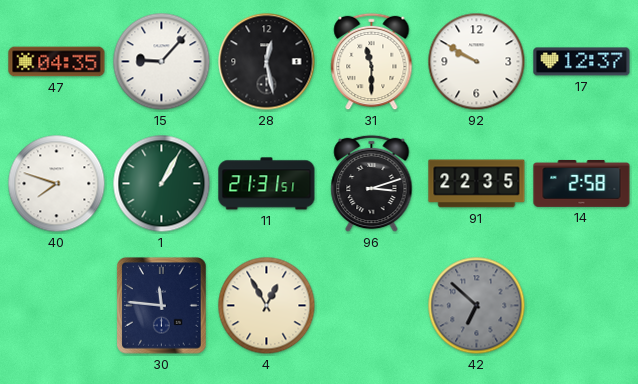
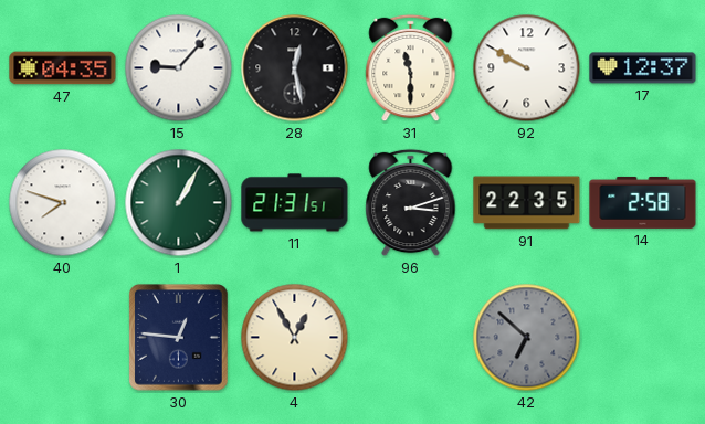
30: 11:46 -> 12:46 (179, 338)
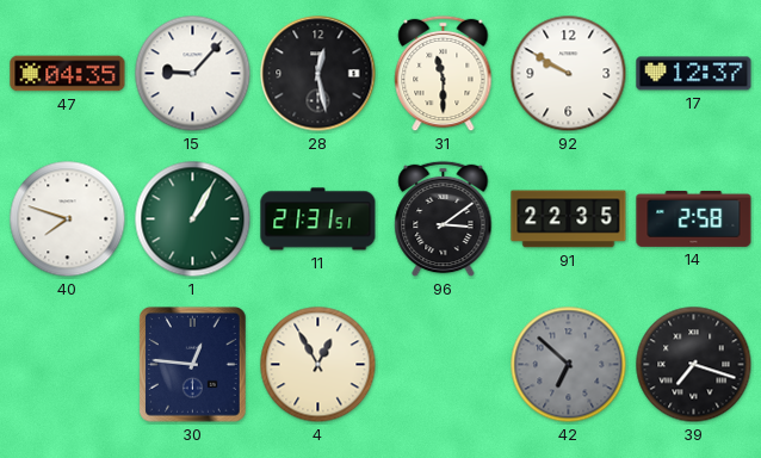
96: 3:12 -> 3:09 (444, 219)
39: none -> 7:18 (694, 365)
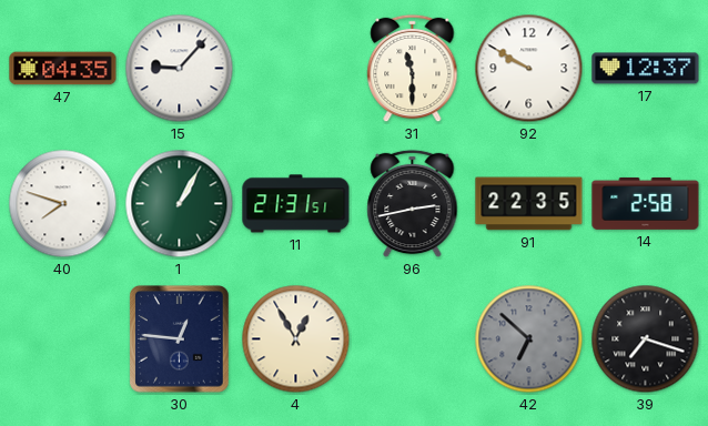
28: 12:28 -> none (318, 74)
96: 3:09 -> 2:43 (413, 204)
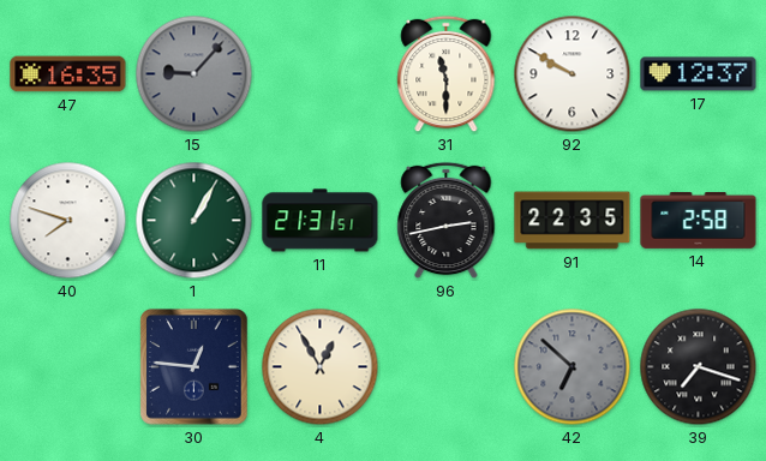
47: 04:35 -> 16:35 (68, 74)
15 dial: white -> grey (195, 74)
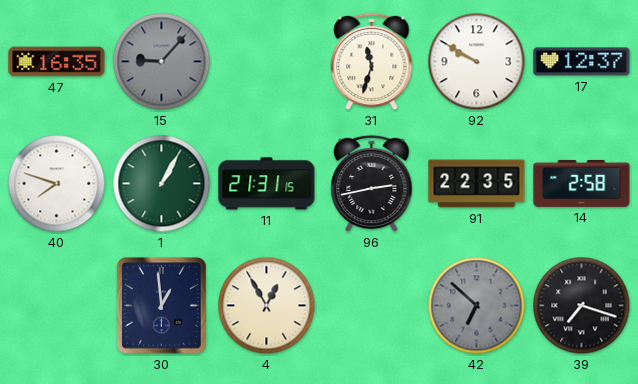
31: 11:30 -> 11:33 (372, 62)
11: 21:31:51 -> 21:31:15 (267, 184)
30: 12:46 -> 12:59 (162, 306)
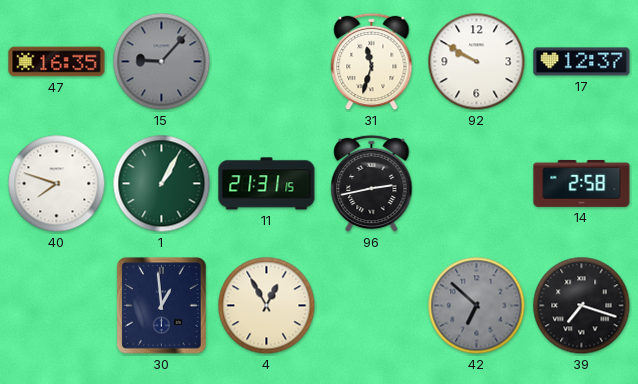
91: 22:35 -> none (477, 184)
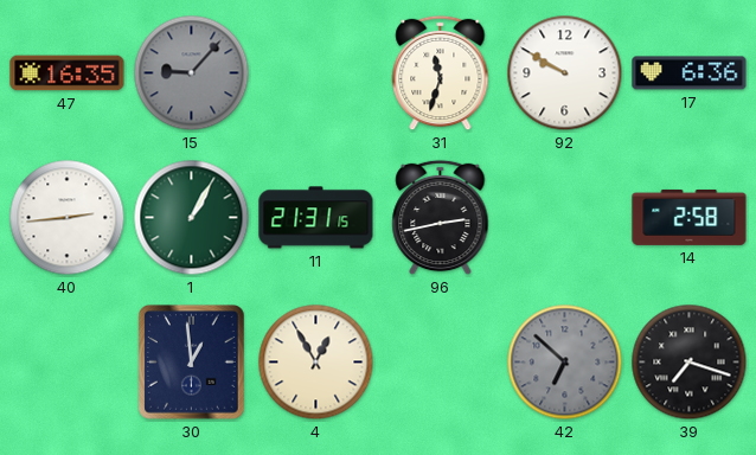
17: 12:37 -> 6:36 (690, 73)
40: 7:48 -> 2:44 (68, 218)
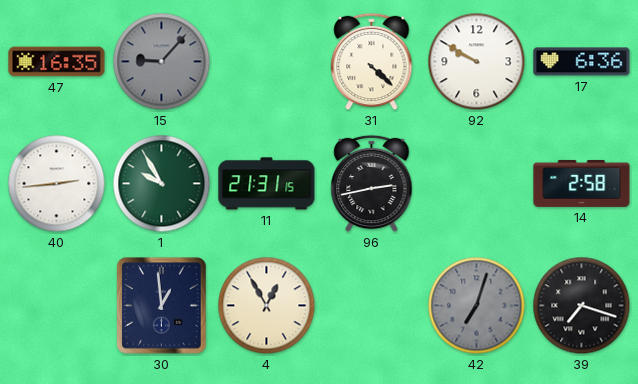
31: 11:33 -> 4:22 (372, 62)
1: 1:05 -> 9:55 (162, 184)
42: 6:52 -> 7:03 (477, 306)
